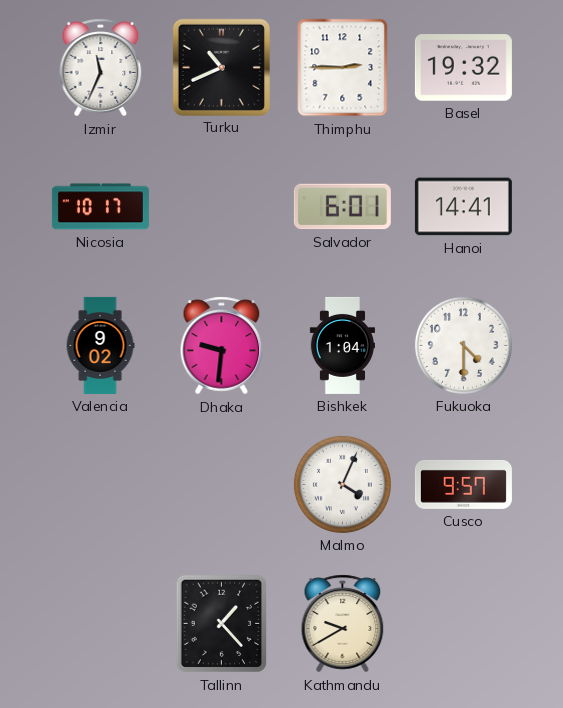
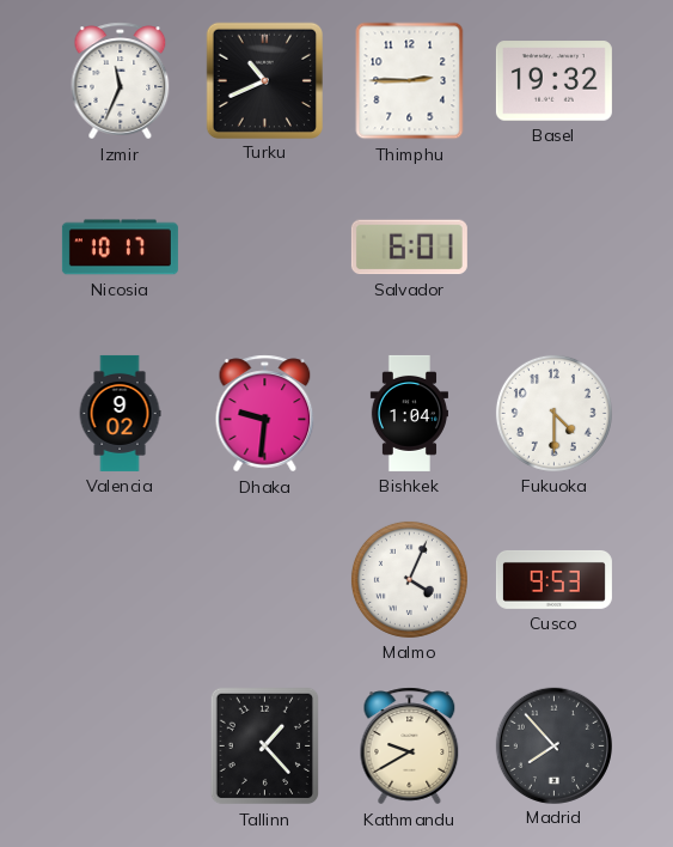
Hanoi: 14:41 -> none (463, 207)
Cusco: 9:57 -> 9:53 (553, 579)
Madrid: none -> 7:53 (553, 745)
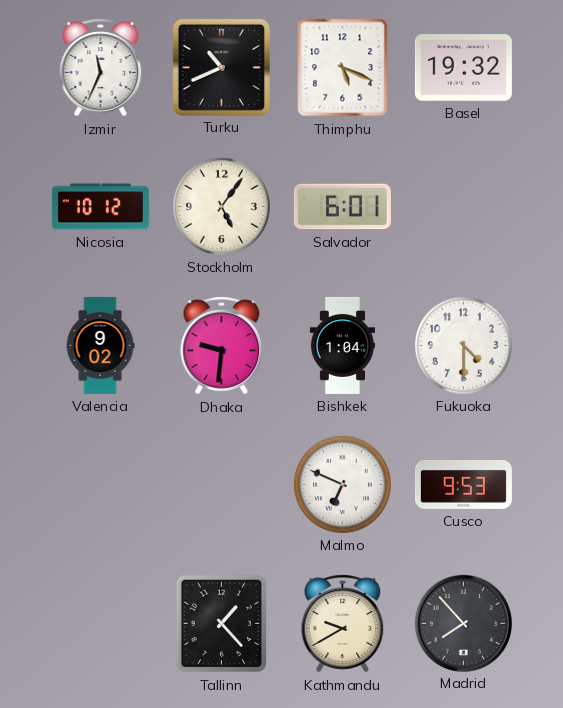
Thimphu: 2:45 -> 5:19 (343, 68)
Nicosia: 10:17 -> 10:12 (100, 207)
Stockholm: none -> 5:06 (221, 206)
Malmo: 4:04 -> 6:49 (342, 484)
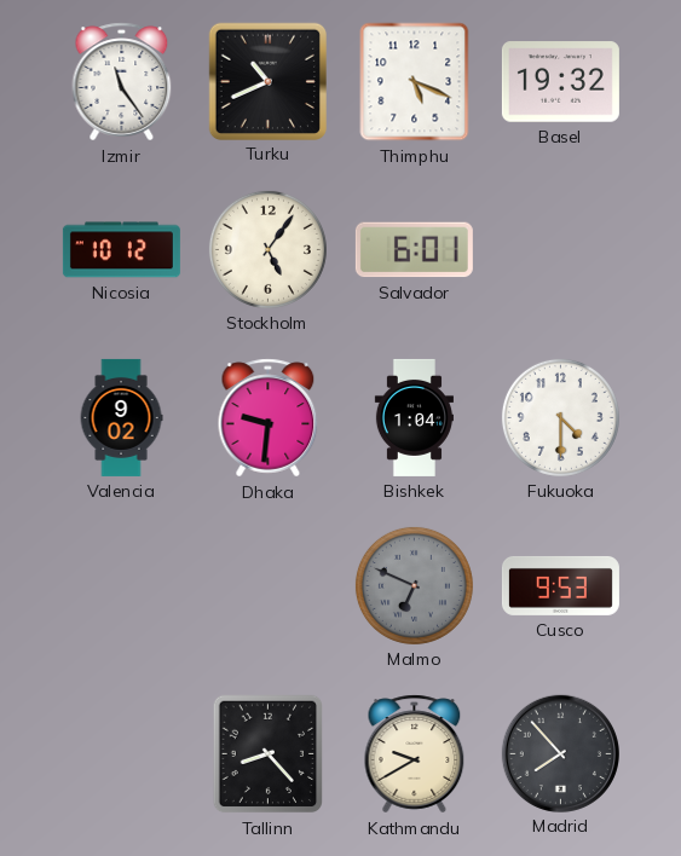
Izmir: 11:34 -> 11:24 (122, 82)
Malmo dial: white -> grey (414, 585)
Tallinn: 1:23 -> 8:23 (269, 754)
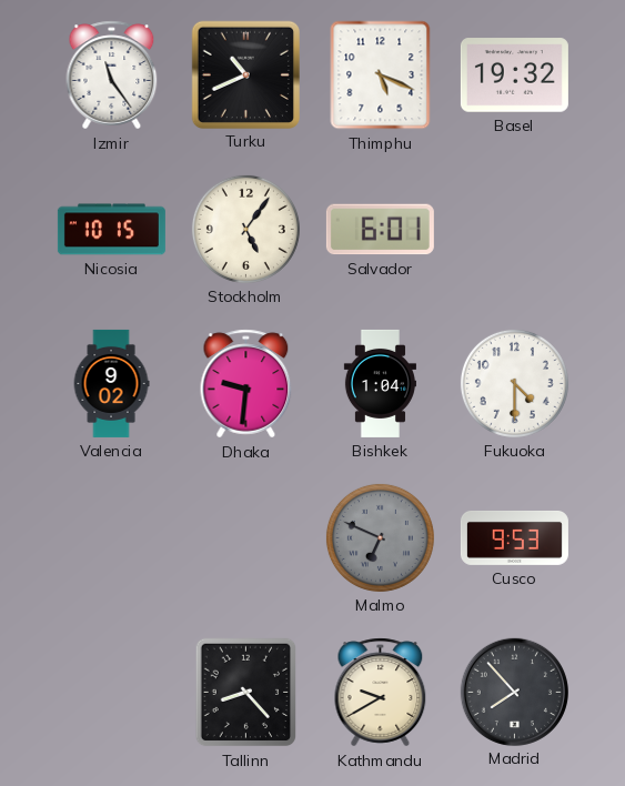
Nicosia: 10:12 -> 10:15 (111, 230)
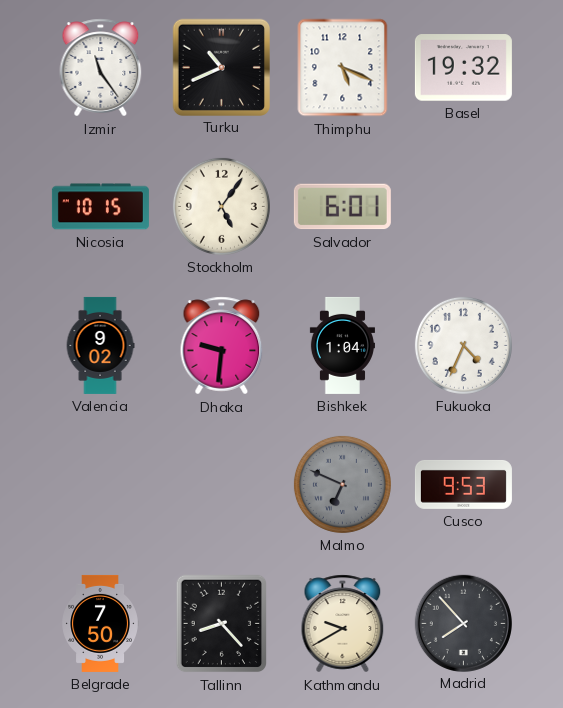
Fukuoka: 4:30 -> 4:34 (463, 345)
Belgrade: none -> 7:50 (100, 623)
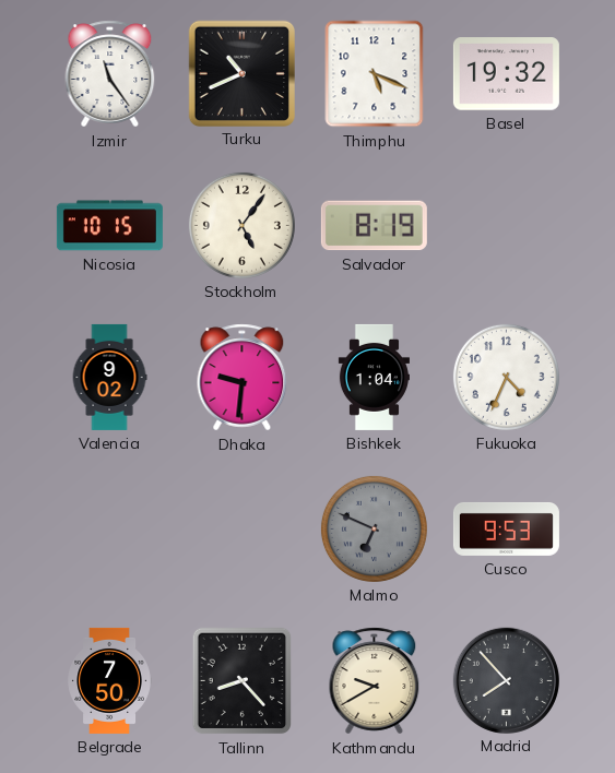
Salvador: 6:01 -> 8:19 (374, 226)
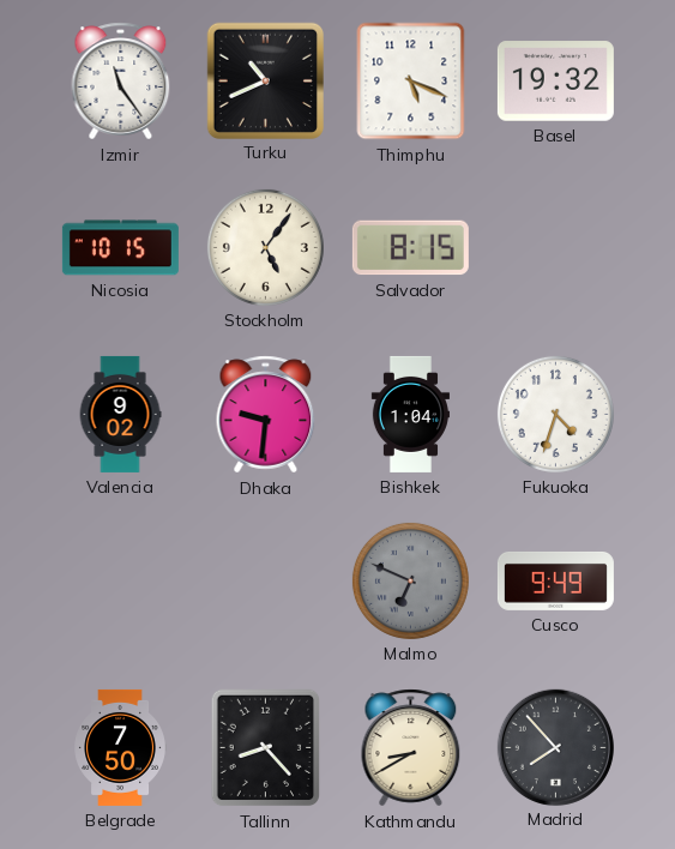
Salvador: 8:19 -> 8:15 (410, 248)
Fukuoka: 4:34 -> 4:33 (555, 414)
Cusco: 9:53 -> 9:49 (555, 580)
Kathmandu: 9:40 -> 8:40 (411, 748)
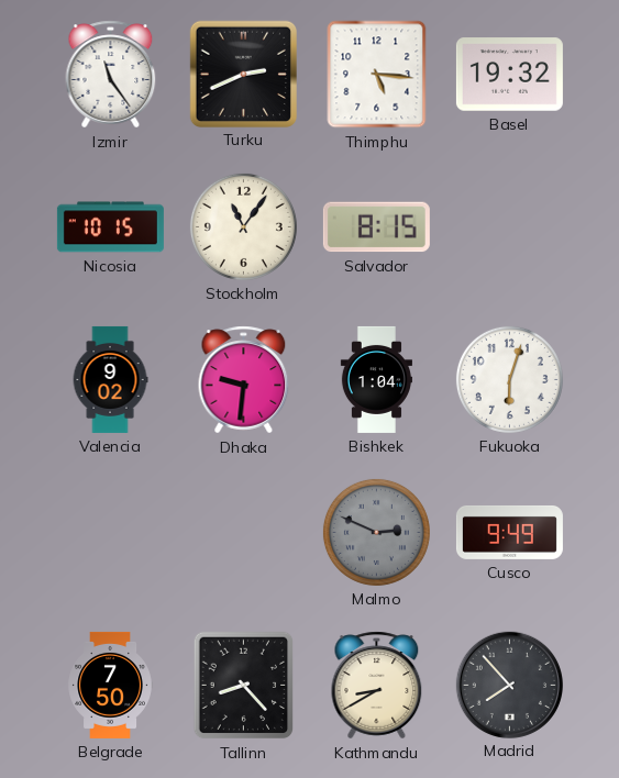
Turku: 10:41 -> 2:41 (243, 74)
Thimphu: 5:19 -> 5:16 (377, 75)
Stockholm: 5:06 -> 11:06 (243, 226)
Fukuoka: 4:33 -> 6:03 (509, 379)
Malmo: 6:49 -> 2:49 (376, 532)
